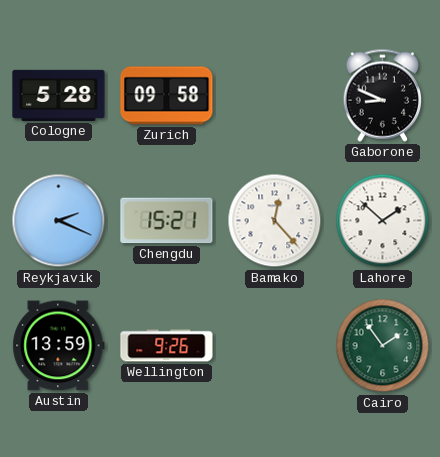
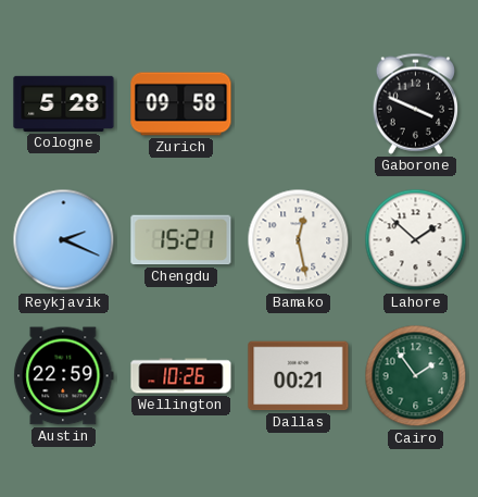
Gaborone: 8:49 -> 3:49 (416, 103)
Bamako: 12:23 -> 12:28 (299, 240)
Austin: 13:59 -> 22:59 (64, 376)
Wellington: 9:26 -> 10:26 (181, 376)
Dallas: none -> 00:21 (299, 376)
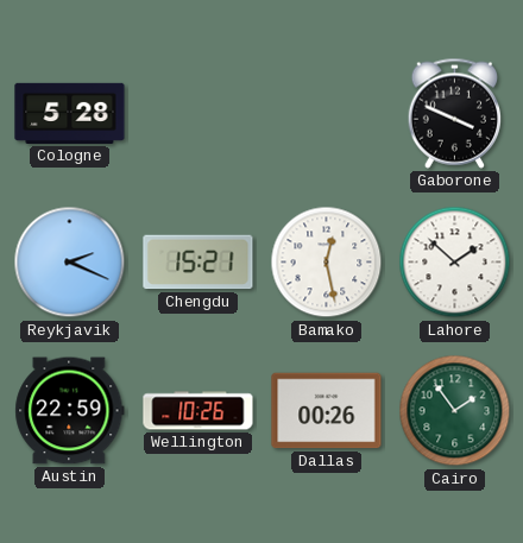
Zurich: 09:58 -> none (181, 104)
Dallas: 00:21 -> 00:26 (327, 411)
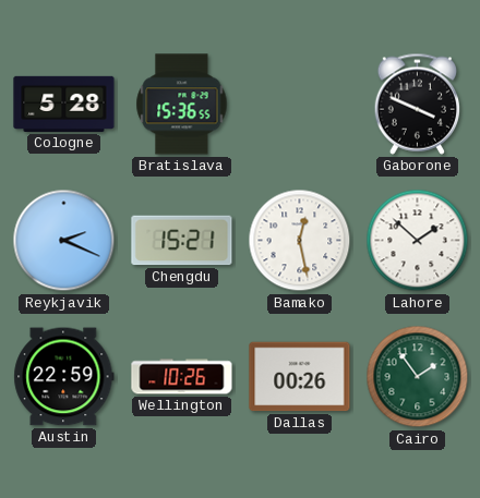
Bratislava: none -> 15:36 (182, 105)
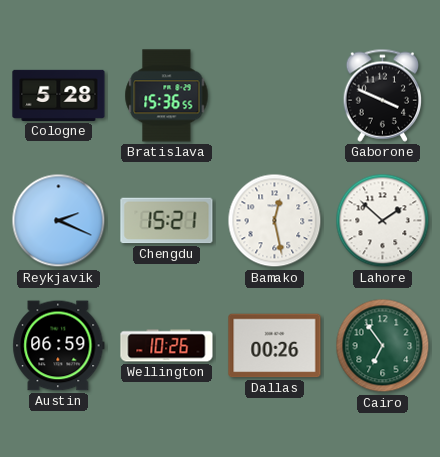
Austin: 22:59 -> 06:59 (59, 346)
Cairo: 1:54 -> 6:54 (383, 346)
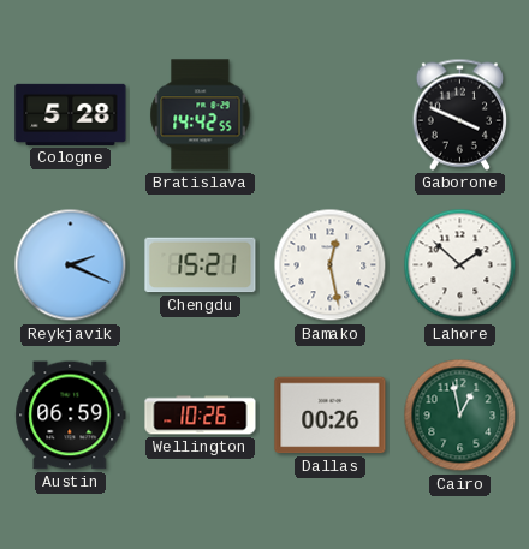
Bratislava: 15:36 -> 14:42 (201, 115)
Cairo: 6:54 -> 12:58 (460, 416)
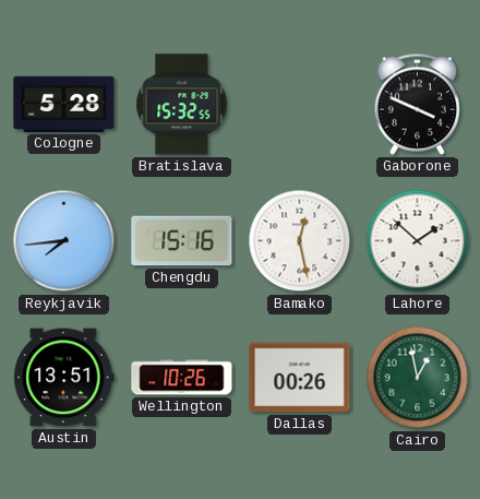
Bratislava: 14:42 -> 15:32 (182, 105)
Reykjavik: 2:19 -> 7:44 (64, 241)
Chengdu: 15:21 -> 15:16 (182, 241)
Austin: 06:59 -> 13:51 (64, 378)
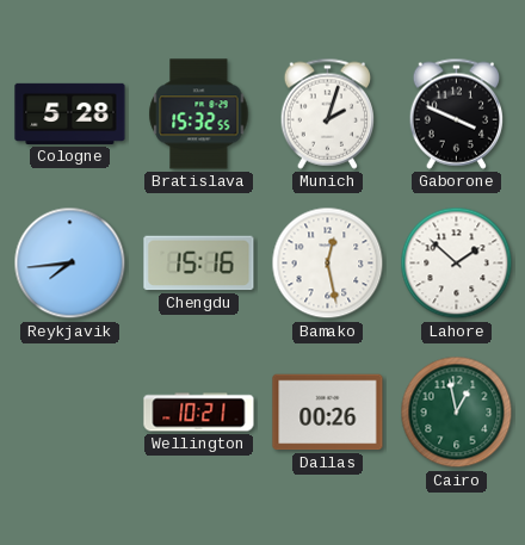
Munich: none -> 2:03 (328, 113)
Austin: 13:51 -> none (64, 378)
Wellington: 10:26 -> 10:21 (199, 413)
